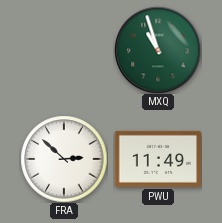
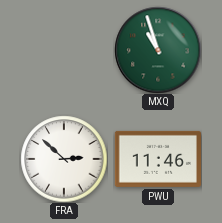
PWU: 11:49 -> 11:46 (157, 159)
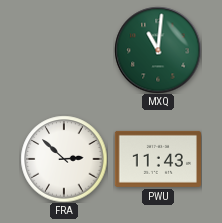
MXQ: 10:57 -> 11:01 (158, 50)
PWU: 11:46 -> 11:43 (157, 159)
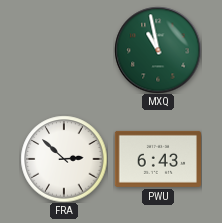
MXQ: 11:01 -> 10:58 (158, 50)
PWU: 11:43 -> 6:43 (157, 159)
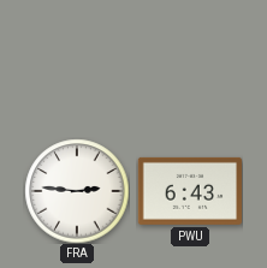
MXQ: 10:58 -> none (158, 50)
FRA: 2:52 -> 2:46 (77, 191)
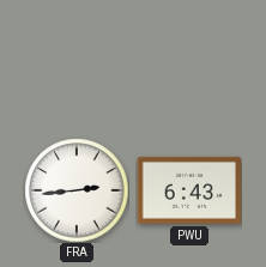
FRA: 2:46 -> 2:44 (77, 190)
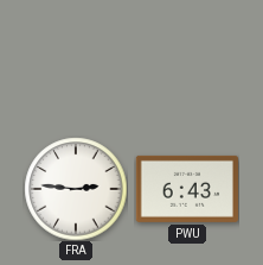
FRA: 2:44 -> 2:46 (76, 189)
